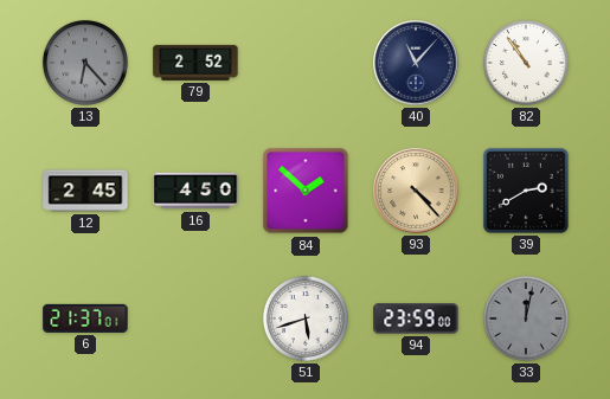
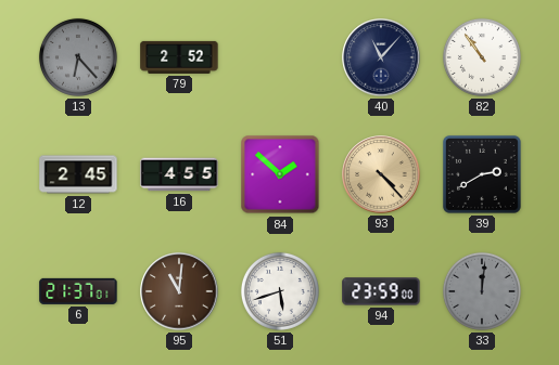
16: 4:50 -> 4:55 (179, 174)
95: none -> 11:01 (179, 291)
33: 12:02 -> 12:01 (482, 291)
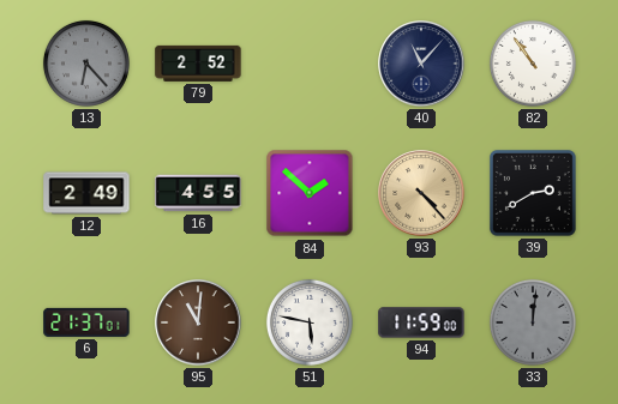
12: 2:45 -> 2:49 (86, 193)
51: 5:42 -> 5:47 (310, 322)
94: 23:59 -> 11:59 (421, 322)
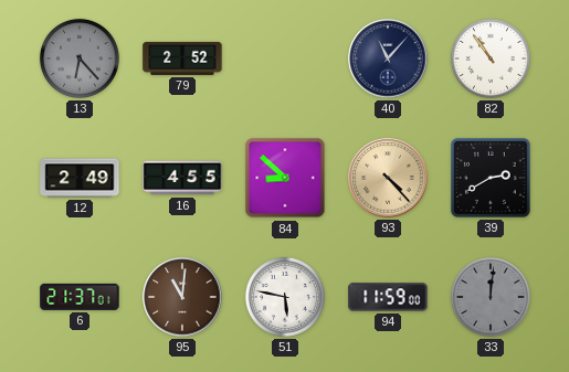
84: 1:52 -> 8:52 (285, 178)
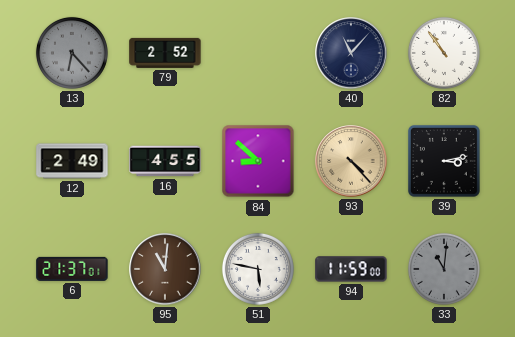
39: 2:40 -> 3:13 (444, 161)
33: 12:01 -> 11:01 (444, 269)
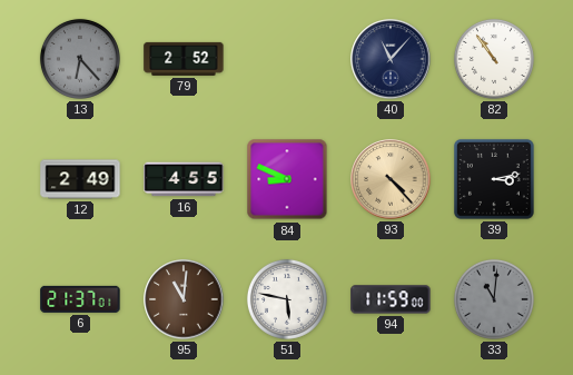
84: 8:52 -> 8:49 (287, 179)
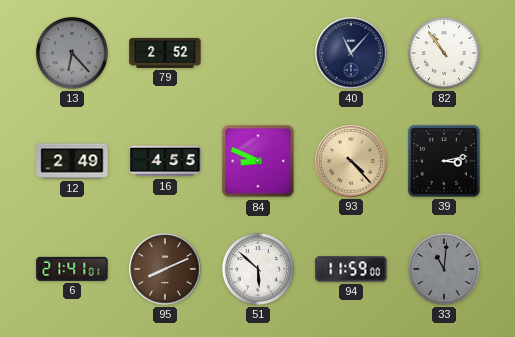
6: 21:37 -> 21:41 (72, 269)
95: 11:01 -> 8:11 (165, 269)
51: 5:47 -> 5:52 (258, 269)
